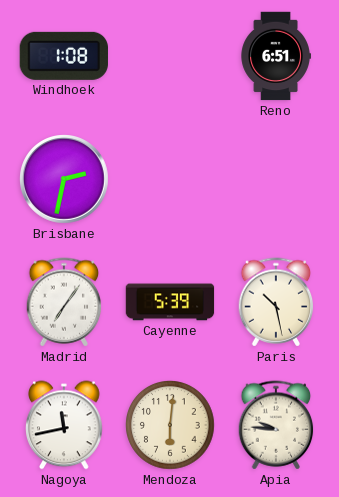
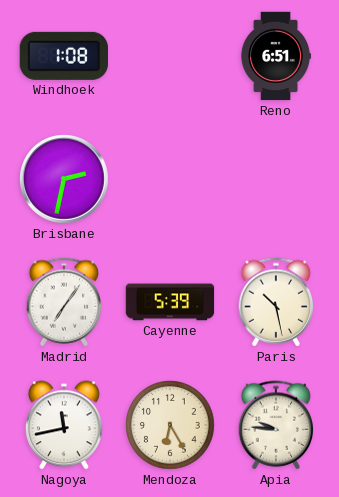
Mendoza: 6:01 -> 6:25 (170, 425)
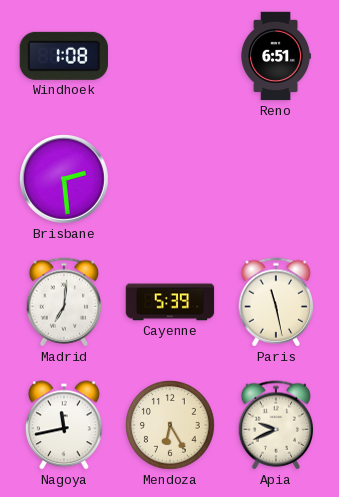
Brisbane: 2:32 -> 2:29 (64, 179)
Madrid: 7:06 -> 7:01 (64, 302)
Paris: 10:28 -> 11:28 (276, 302)
Apia: 9:46 -> 9:41 (276, 425)
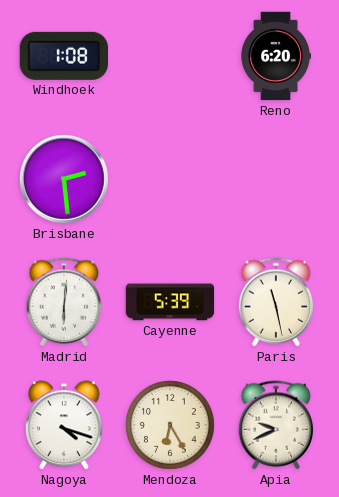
Reno: 6:51 -> 6:20 (276, 56)
Madrid: 7:01 -> 6:01 (64, 302)
Nagoya: 11:43 -> 4:18 (64, 425)
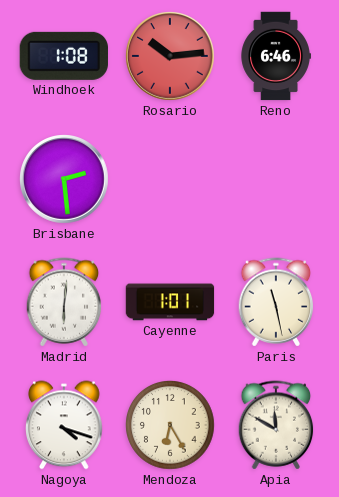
Rosario: none -> 10:14 (170, 56)
Reno: 6:20 -> 6:46 (276, 56)
Cayenne: 5:39 -> 1:01 (170, 302)
Apia: 9:41 -> 11:50 (276, 425)
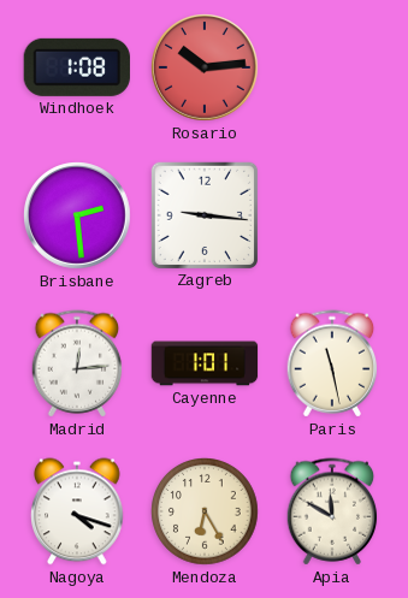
Reno: 6:46 -> none (276, 56)
Zagreb: none -> 9:16 (203, 214)
Madrid: 6:01 -> 12:14 (77, 363)
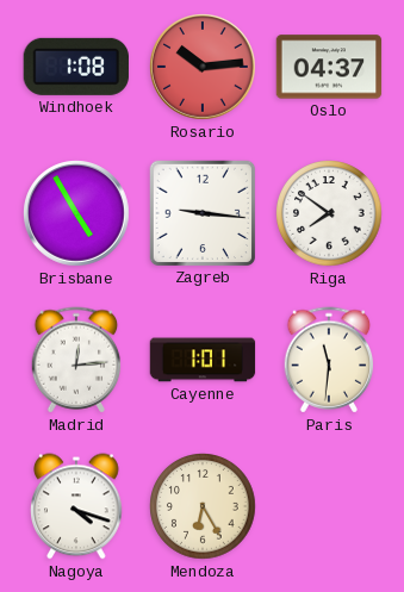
Oslo: none -> 04:37 (329, 67)
Brisbane: 2:29 -> 4:55 (76, 213)
Riga: none -> 7:51 (329, 213)
Paris: 11:28 -> 11:31 (329, 360)
Apia: 11:50 -> none (332, 511)
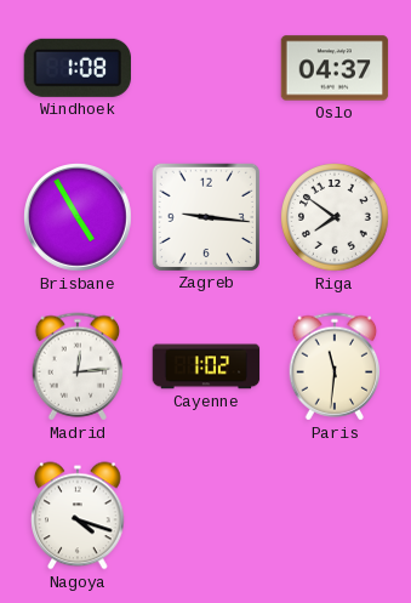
Rosario: 10:14 -> none (203, 67)
Cayenne: 1:01 -> 1:02 (206, 366)
Mendoza: 6:25 -> none (203, 506)
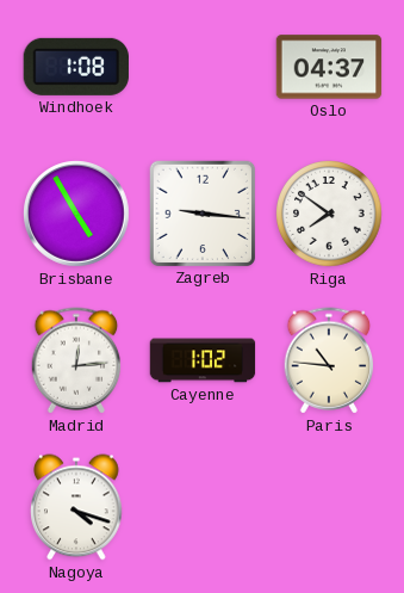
Paris: 11:31 -> 10:46 (329, 360)
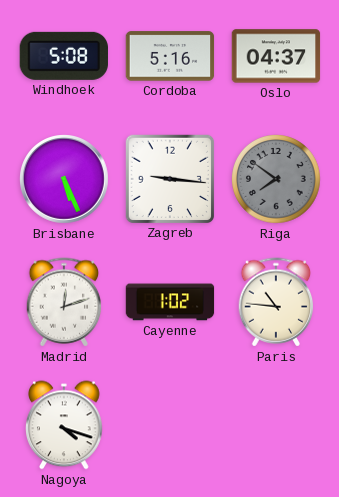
Windhoek: 1:08 -> 5:08 (64, 56)
Cordoba: none -> 5:16 (170, 56)
Brisbane: 4:55 -> 5:26 (64, 179)
Riga dial: white -> grey (276, 179)
Madrid: 12:14 -> 12:12 (64, 302)
